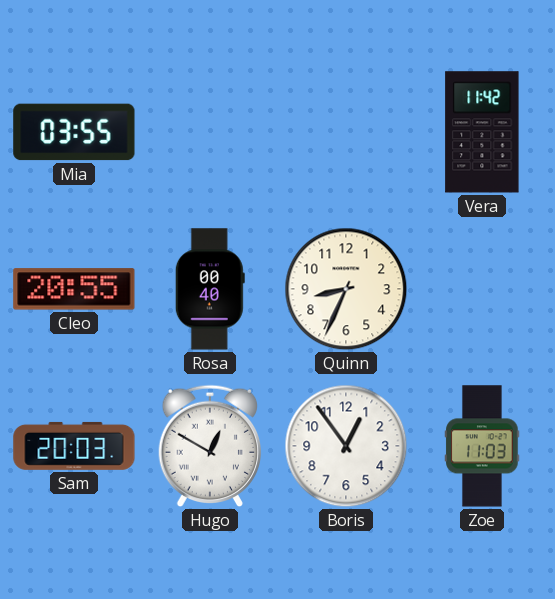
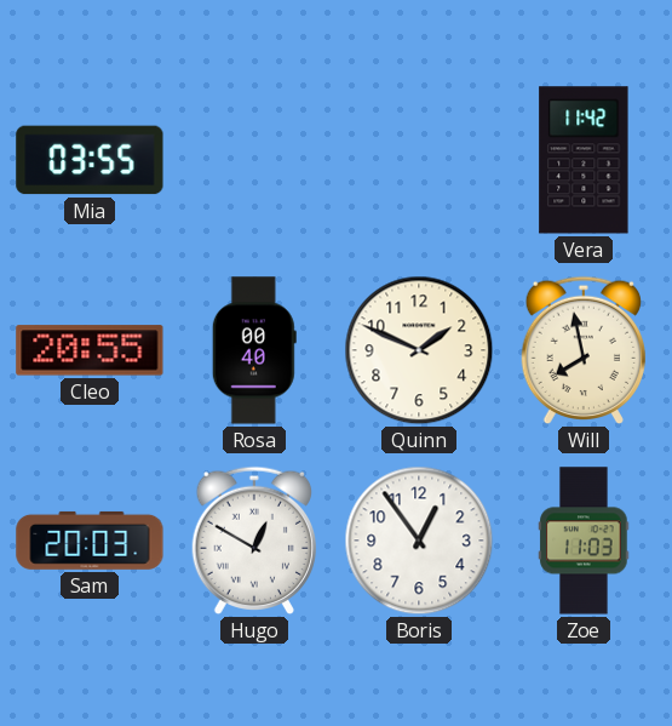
Quinn: 8:34 -> 1:49 (419, 350)
Will: none -> 7:58 (582, 350)
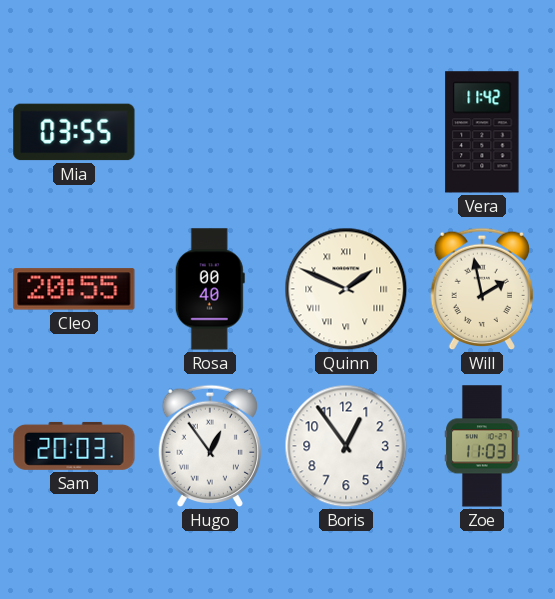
Quinn numerals: Arabic -> Roman (346, 289)
Will: 7:58 -> 1:58 (481, 289)
Hugo: 12:50 -> 12:54 (209, 446)
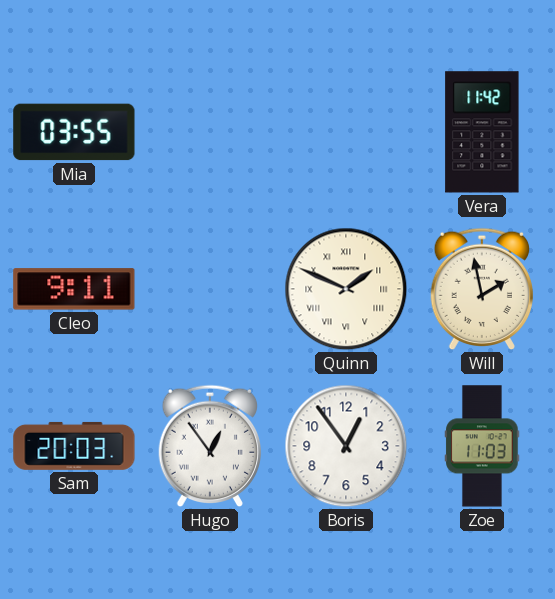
Cleo: 20:55 -> 9:11 (74, 289)
Rosa: 00:40 -> none (210, 289)
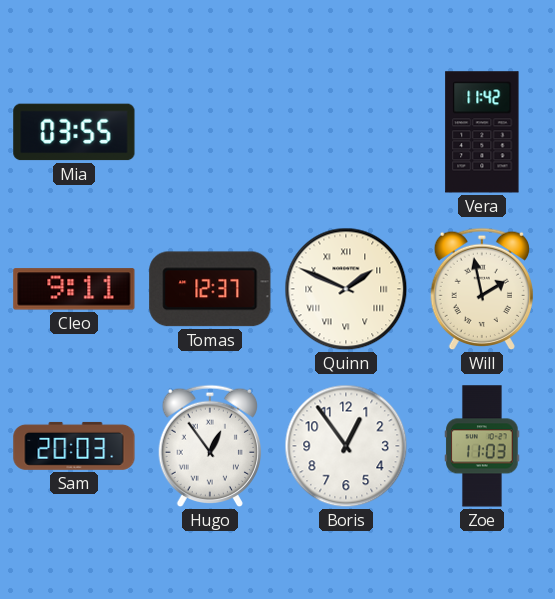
Tomas: none -> 12:37 (210, 289)
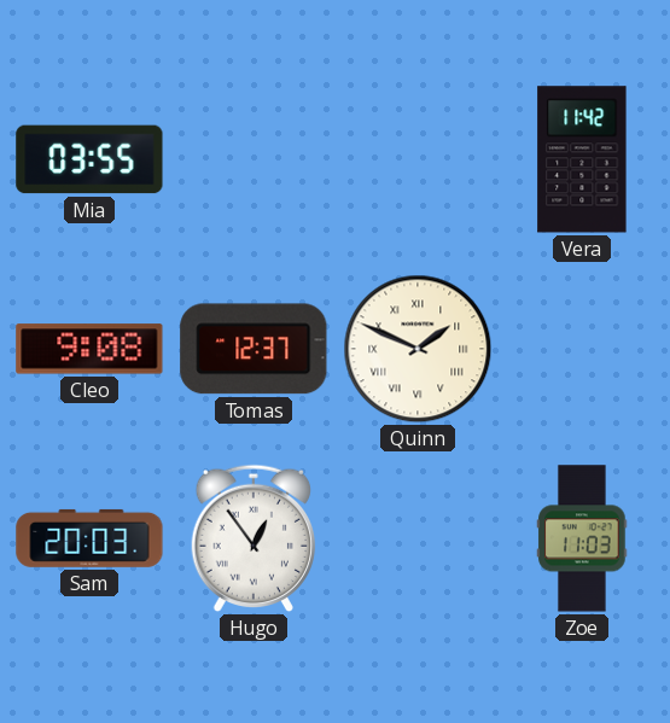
Cleo: 9:11 -> 9:08 (89, 349)
Will: 1:58 -> none (481, 289)
Boris: 12:54 -> none (346, 446)
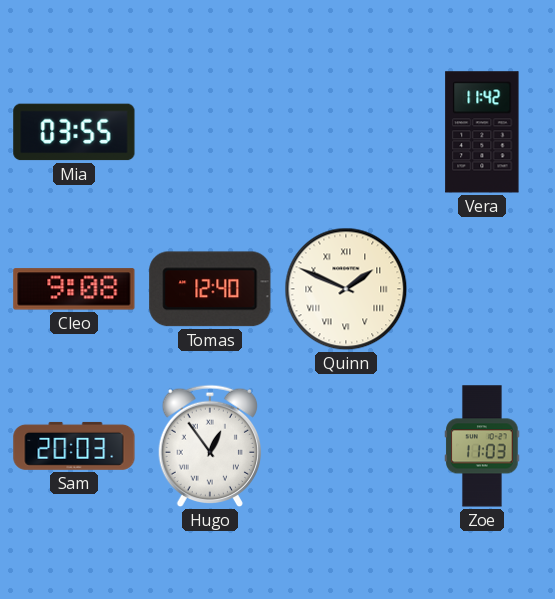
Tomas: 12:37 -> 12:40 (210, 289)
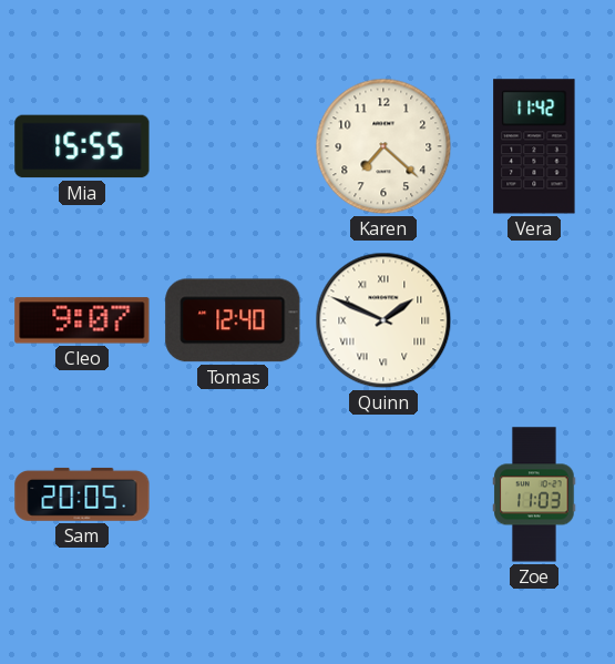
Mia: 03:55 -> 15:55 (82, 146)
Karen: none -> 7:22 (383, 146)
Cleo: 9:08 -> 9:07 (82, 320)
Sam: 20:03 -> 20:05 (82, 494)
Hugo: 12:54 -> none (209, 446)
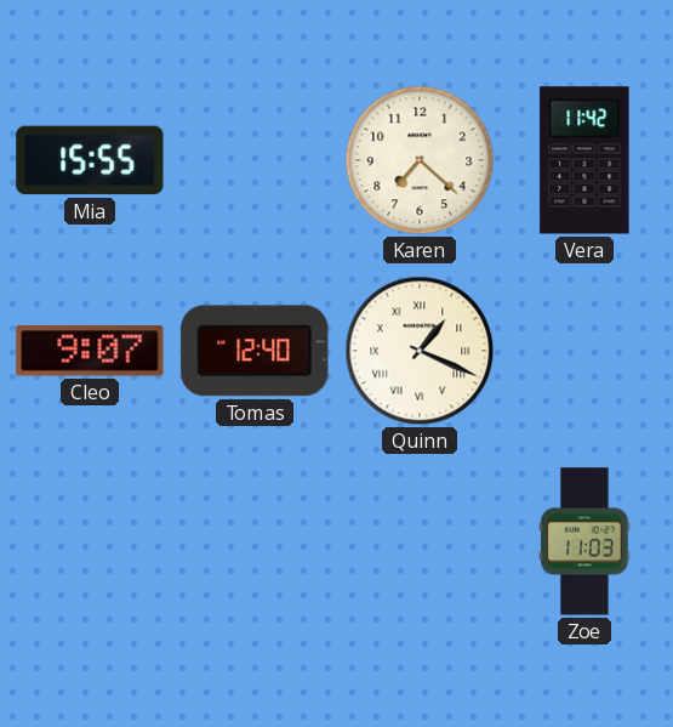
Quinn: 1:49 -> 1:19 (420, 351)
Sam: 20:05 -> none (82, 494)
